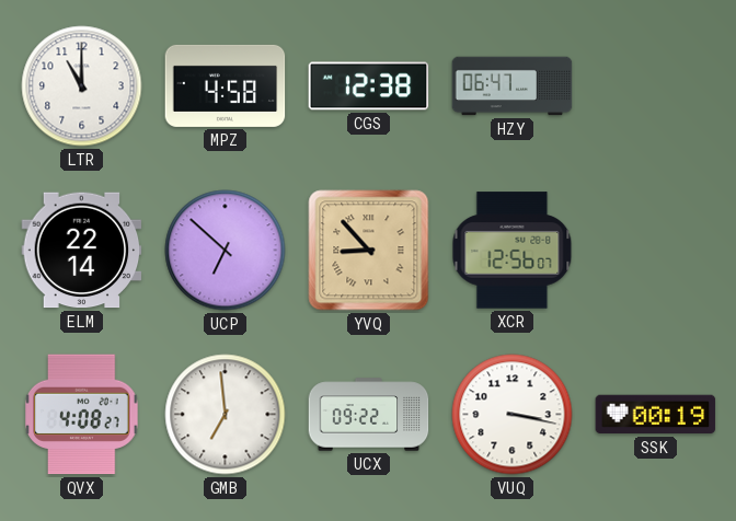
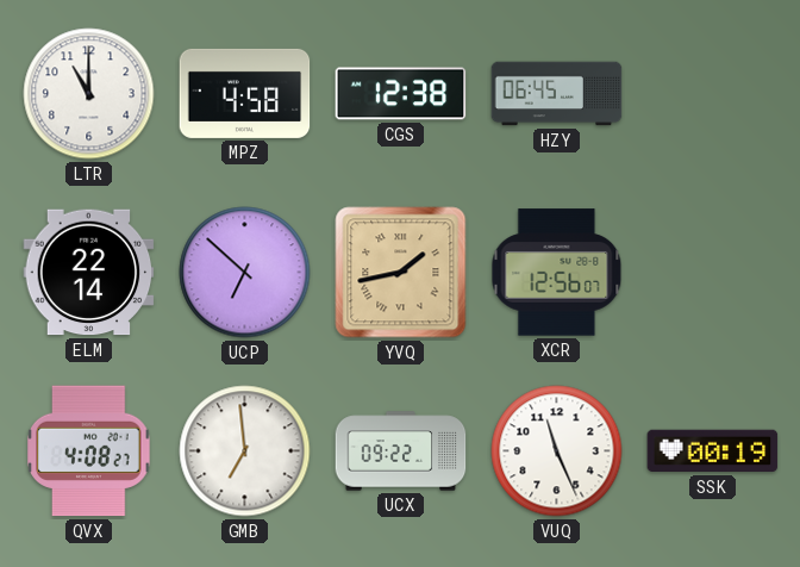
HZY: 06:47 -> 06:45 (557, 94)
YVQ: 8:53 -> 1:43 (401, 273)
VUQ: 3:17 -> 11:26 (557, 451)
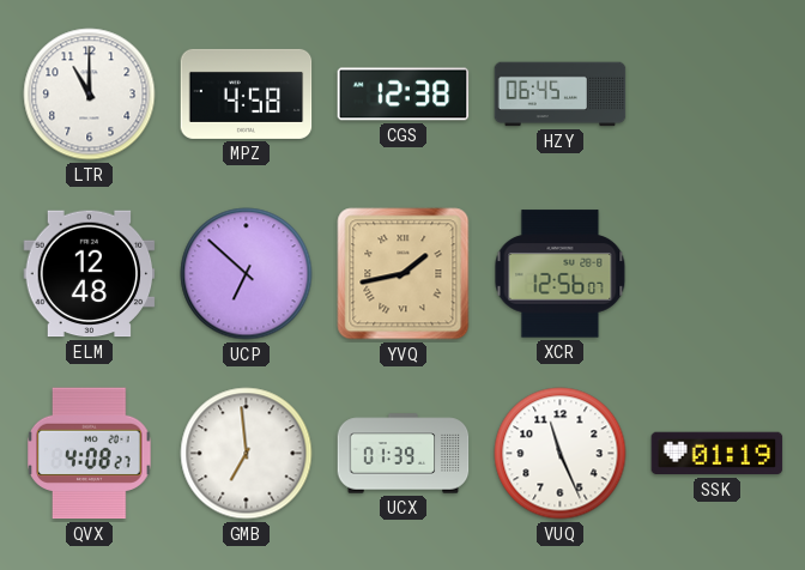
ELM: 22:14 -> 12:48 (90, 274)
UCX: 09:22 -> 01:39 (404, 454)
SSK: 00:19 -> 01:19 (718, 454)
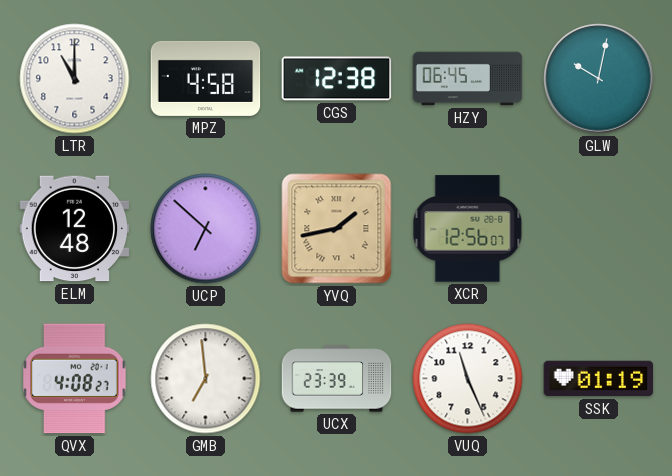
GLW: none -> 10:02 (599, 79)
UCX: 01:39 -> 23:39 (337, 379)
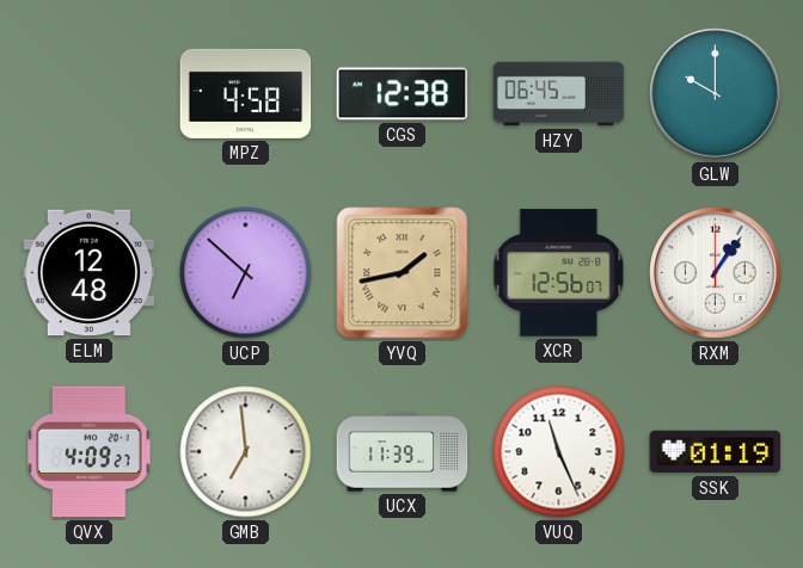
LTR: 11:00 -> none (75, 79)
GLW: 10:02 -> 10:00 (716, 94)
RXM: none -> 1:06 (716, 273)
QVX: 4:08 -> 4:09 (90, 452)
UCX: 23:39 -> 11:39 (403, 452)
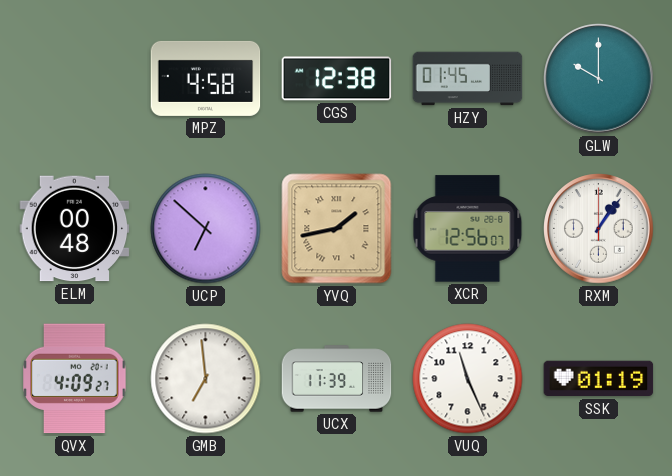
HZY: 06:45 -> 01:45 (468, 79)
ELM: 12:48 -> 00:48 (75, 229)
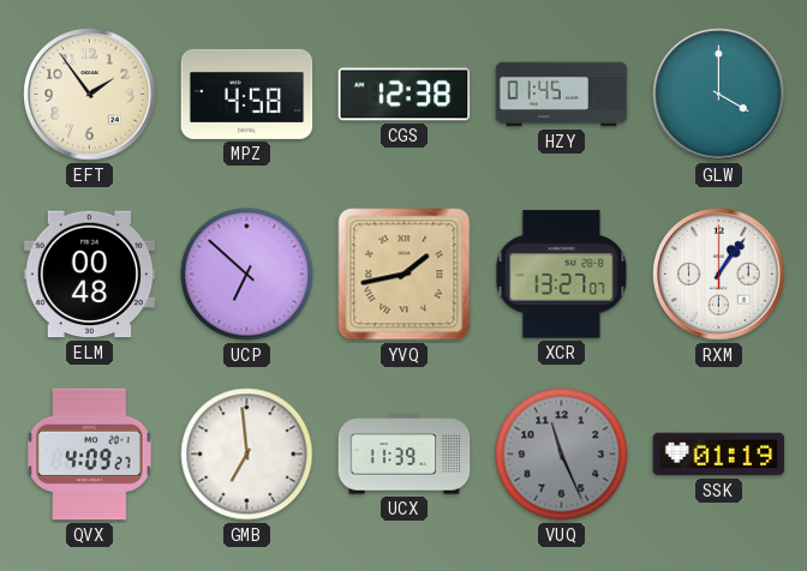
EFT: none -> 1:54 (90, 95)
GLW: 10:00 -> 4:00 (719, 95)
XCR: 12:56 -> 13:27 (562, 275)
VUQ dial: white -> grey (562, 455)
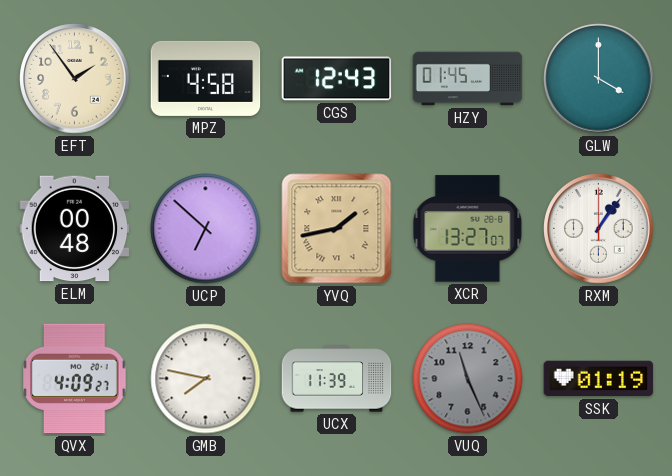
CGS: 12:38 -> 12:43 (337, 79)
GMB: 6:59 -> 7:47 (206, 379)
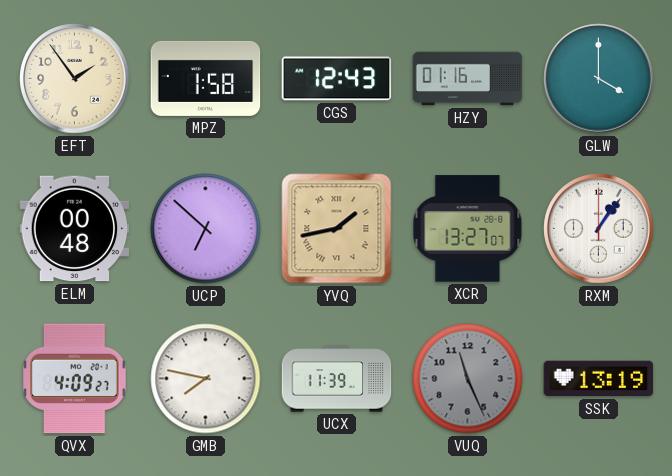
MPZ: 4:58 -> 1:58 (206, 78)
HZY: 01:45 -> 01:16 (468, 79)
SSK: 01:19 -> 13:19 (599, 379)
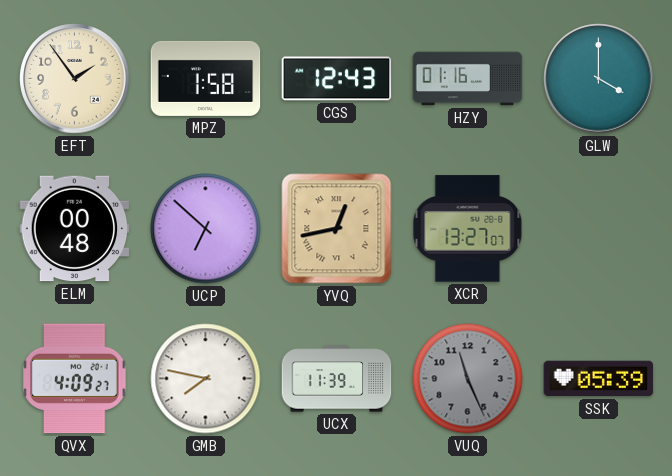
YVQ: 1:43 -> 12:43 (337, 229)
RXM: 1:06 -> none (599, 229)
SSK: 13:19 -> 05:39 (599, 379)
